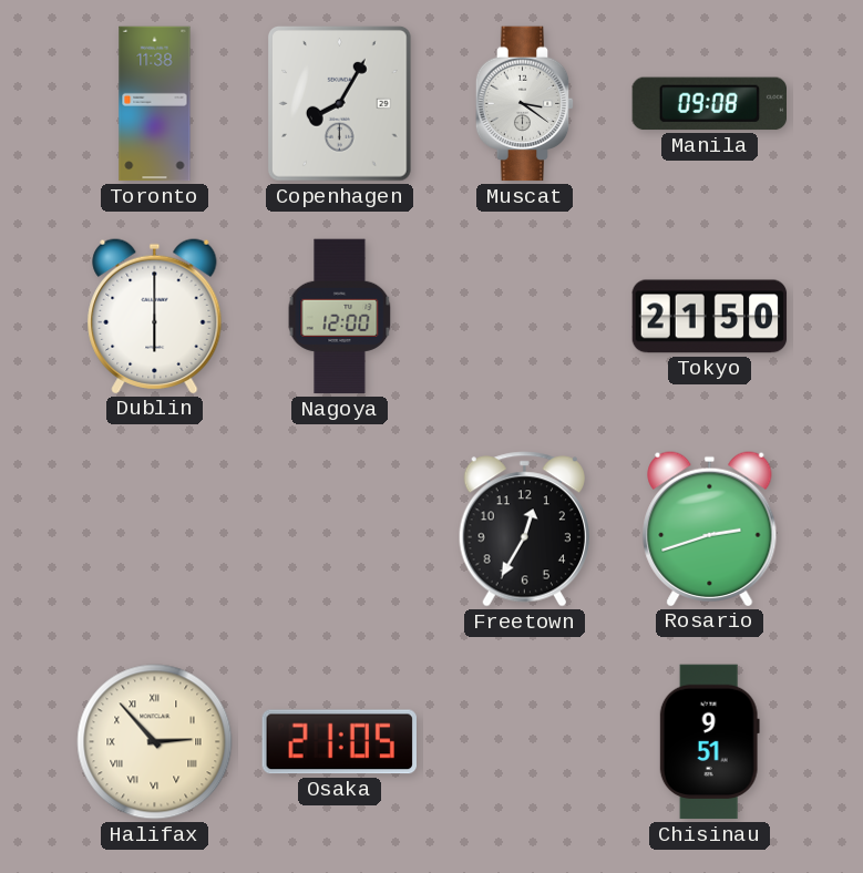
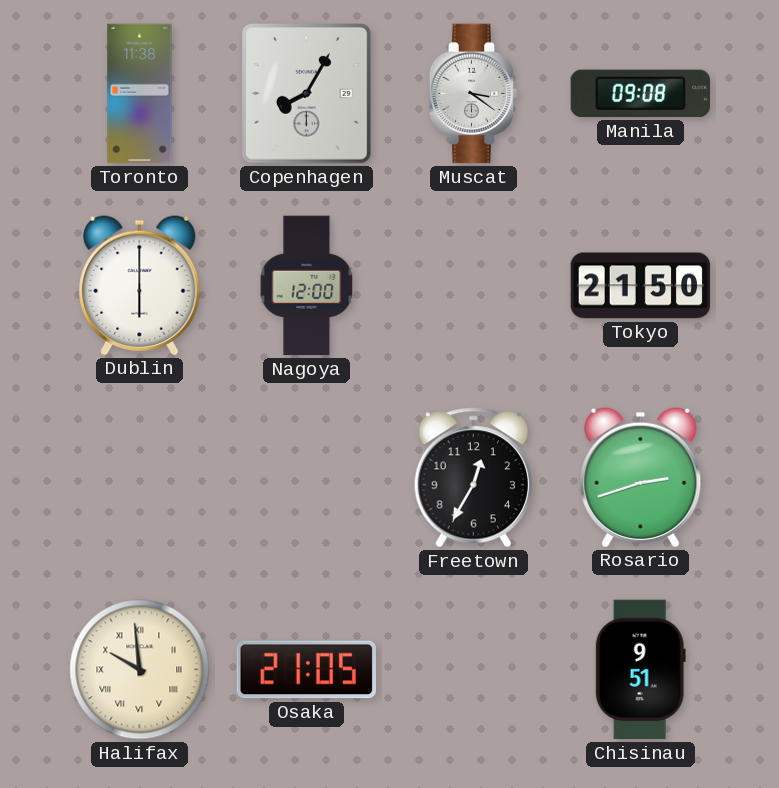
Halifax: 2:53 -> 9:59 (140, 670)
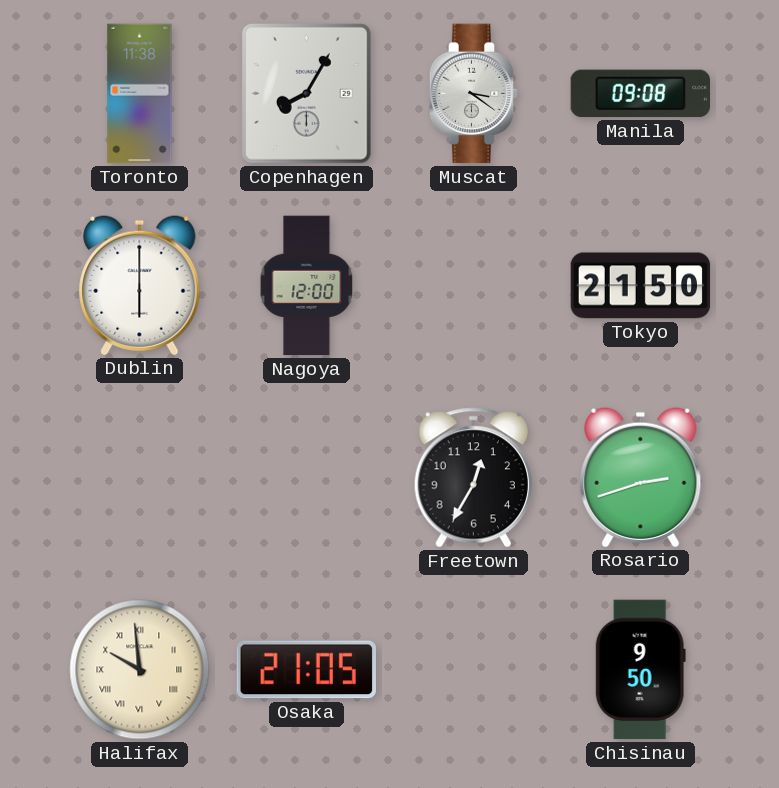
Chisinau: 9:51 -> 9:50 (640, 670)
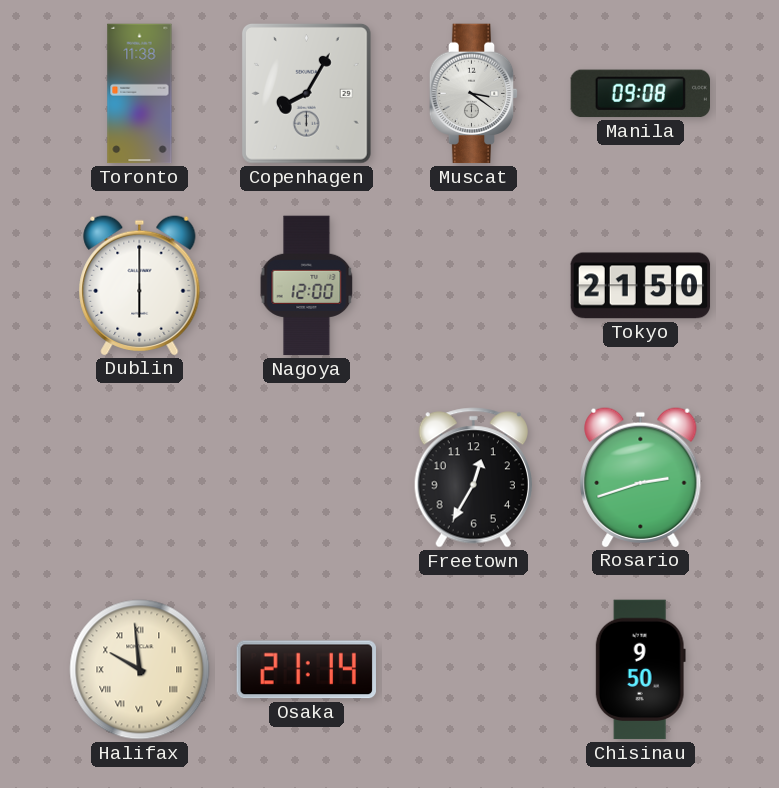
Osaka: 21:05 -> 21:14 (306, 670)
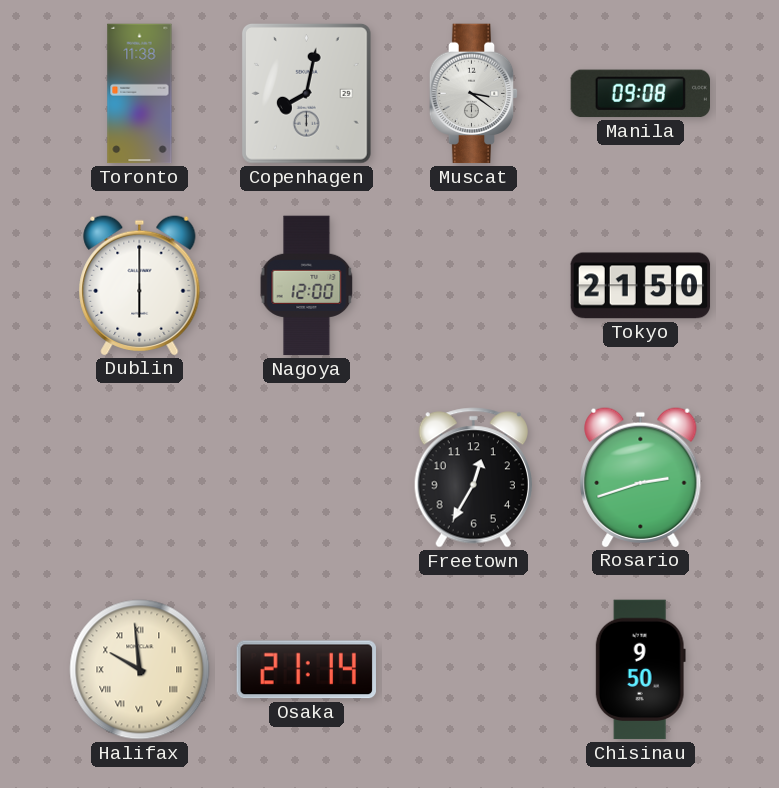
Copenhagen: 8:05 -> 8:02 (306, 94)
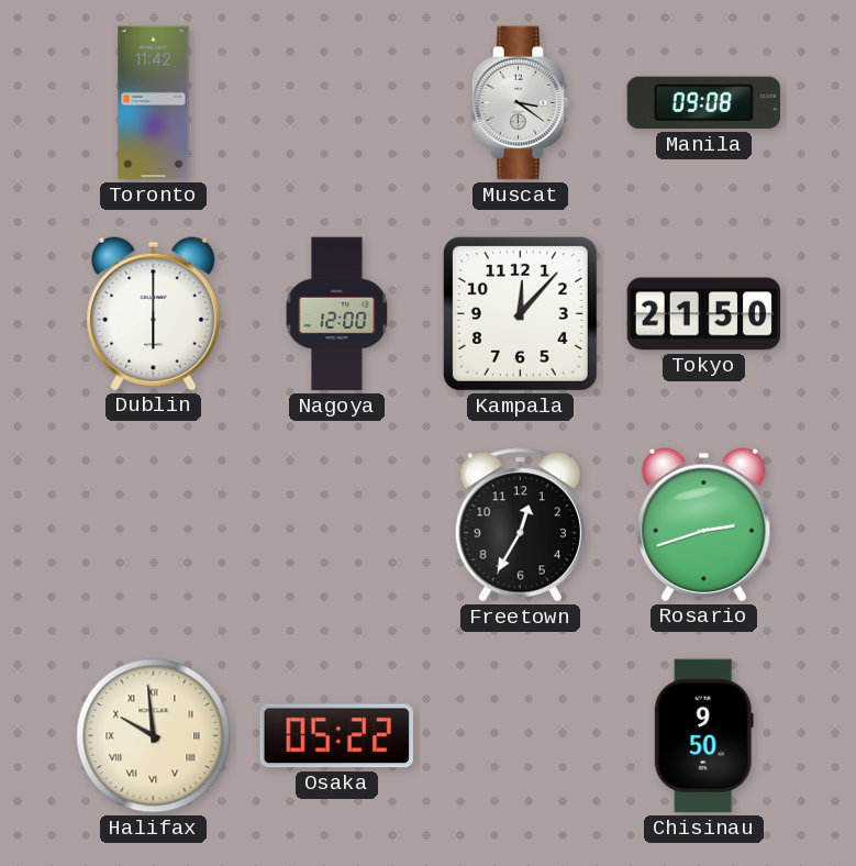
Toronto: 11:38 -> 11:42 (154, 103)
Copenhagen: 8:02 -> none (306, 94)
Kampala: none -> 12:07 (520, 313)
Osaka: 21:14 -> 05:22 (336, 736)
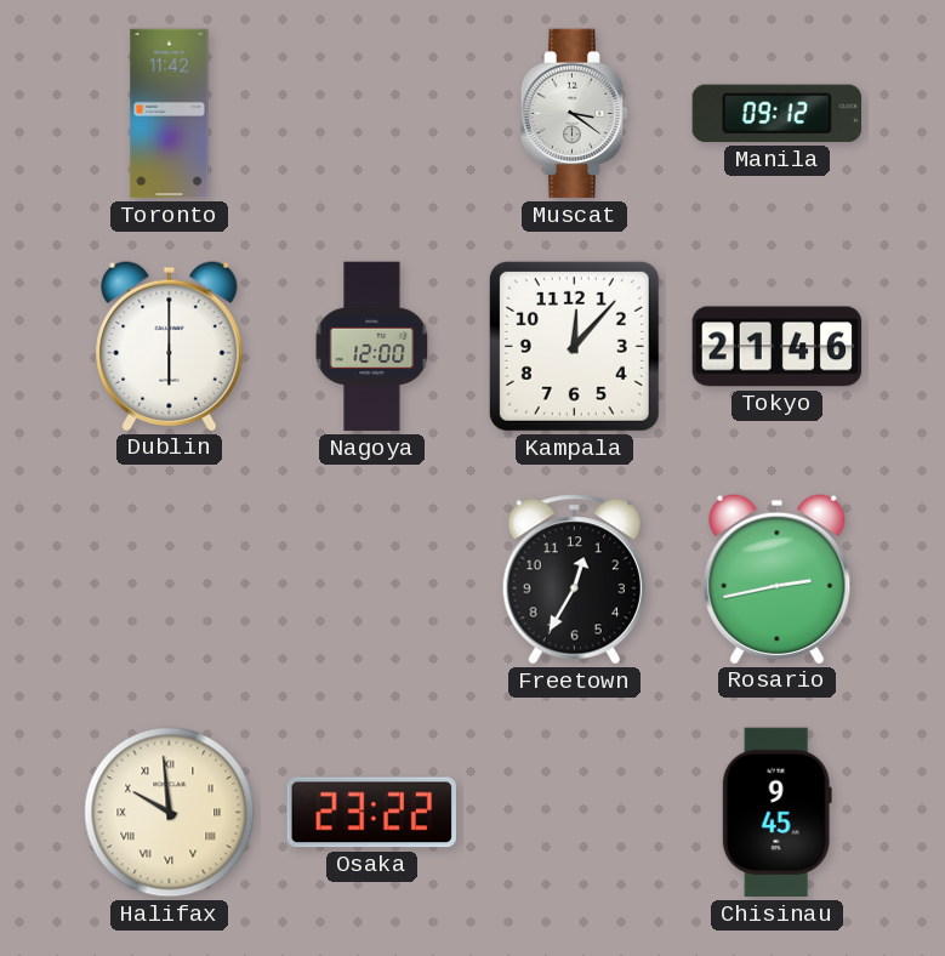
Manila: 09:08 -> 09:12 (776, 114)
Tokyo: 21:50 -> 21:46 (778, 347)
Rosario: 2:42 -> 2:43 (778, 579)
Osaka: 05:22 -> 23:22 (371, 813)
Chisinau: 9:50 -> 9:45 (776, 813)
